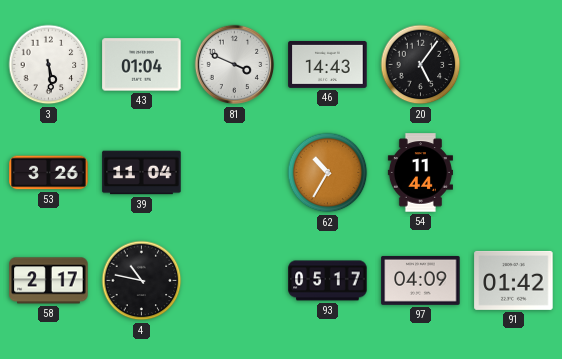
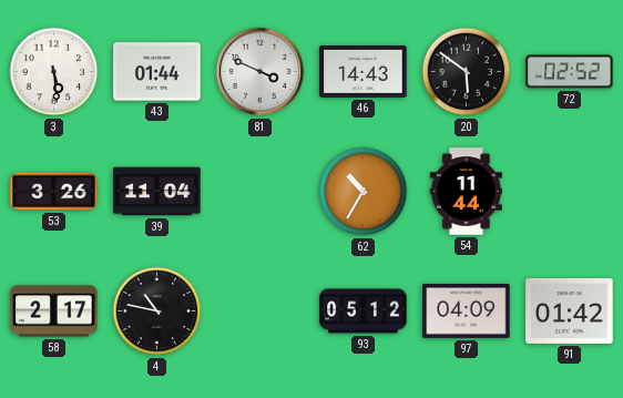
43: 01:04 -> 01:44 (157, 72)
20: 5:06 -> 5:51 (467, 72)
72: none -> 02:52 (570, 72)
93: 05:17 -> 05:12 (364, 312)
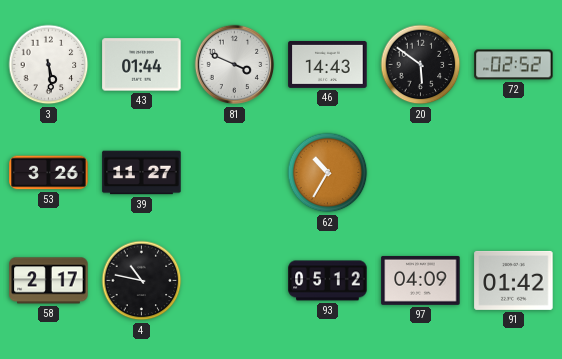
39: 11:04 -> 11:27 (142, 173)
54: 11:44 -> none (466, 192)
